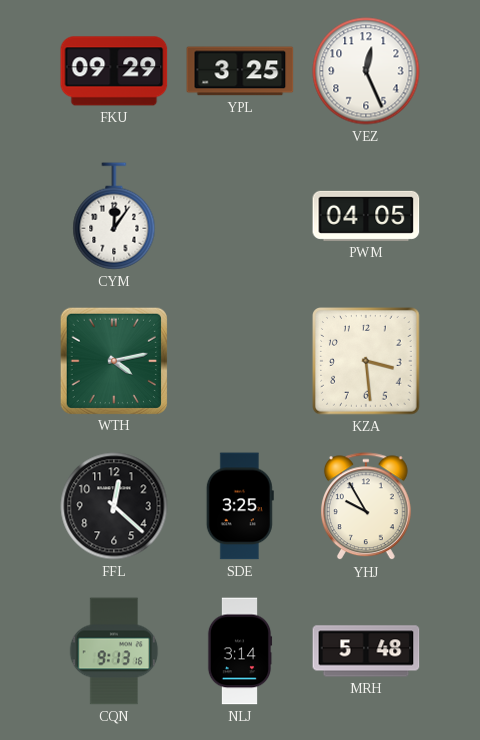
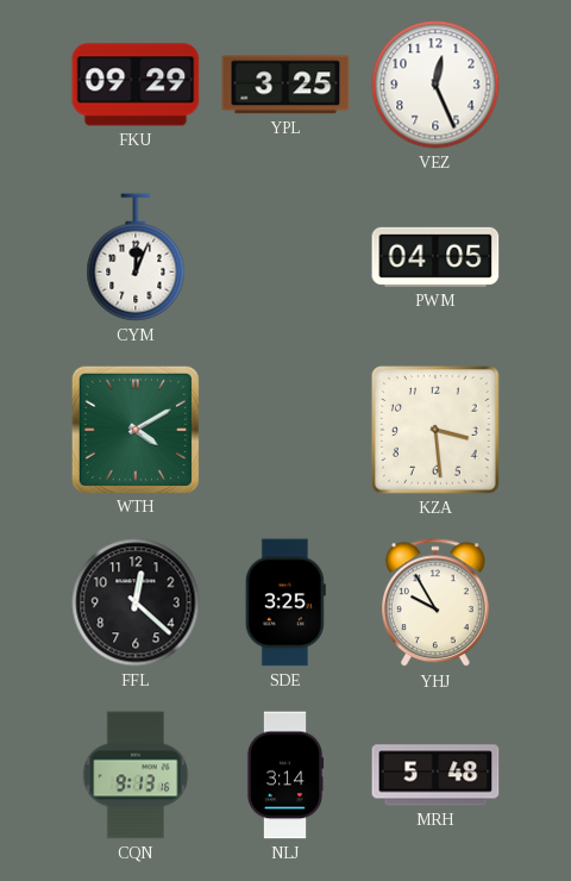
CYM: 12:06 -> 12:04 (136, 257)
WTH: 4:13 -> 4:10 (134, 429)
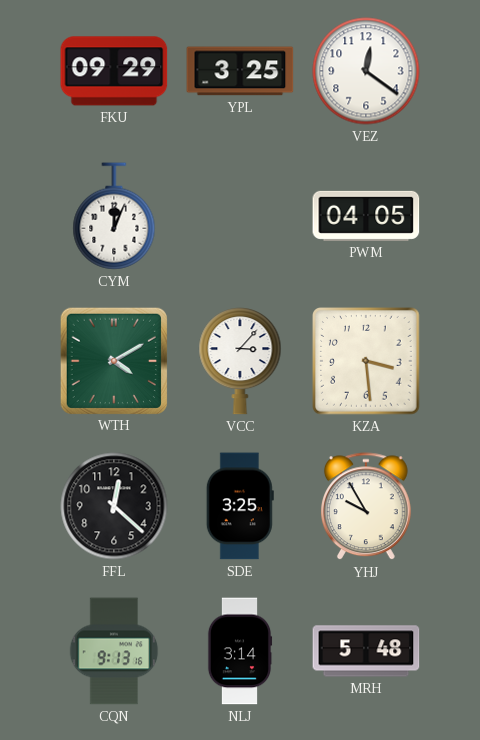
VEZ: 12:26 -> 12:21 (366, 71)
VCC: none -> 3:07 (240, 361)
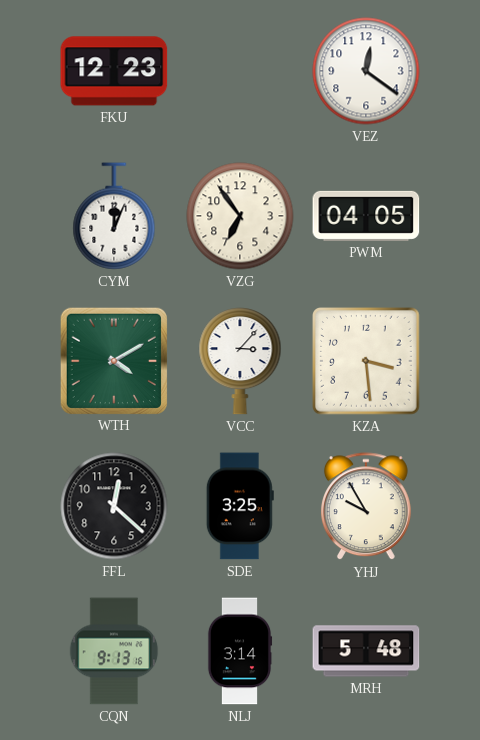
FKU: 09:29 -> 12:23 (114, 71)
YPL: 3:25 -> none (240, 71)
VZG: none -> 6:54 (240, 216)
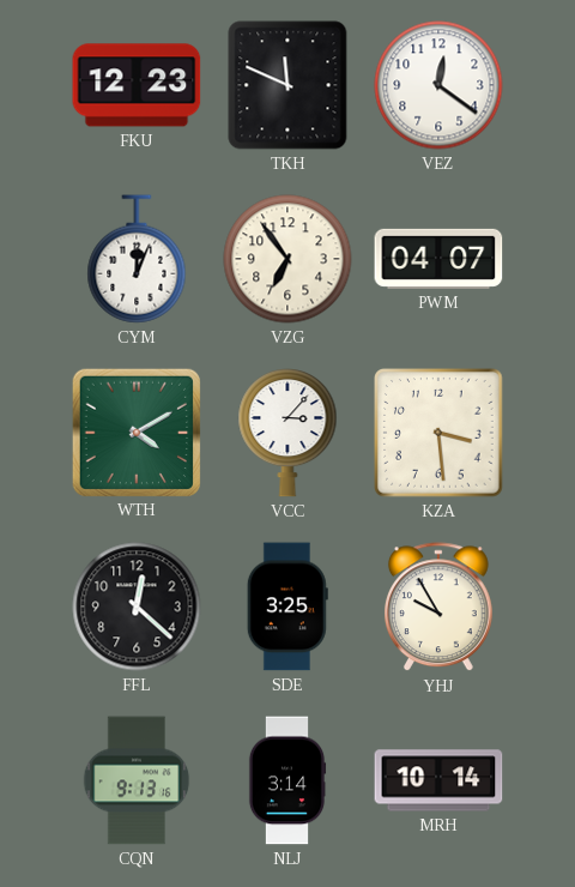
TKH: none -> 11:49 (287, 85)
PWM: 04:05 -> 04:07 (438, 259)
MRH: 5:48 -> 10:14 (438, 780)
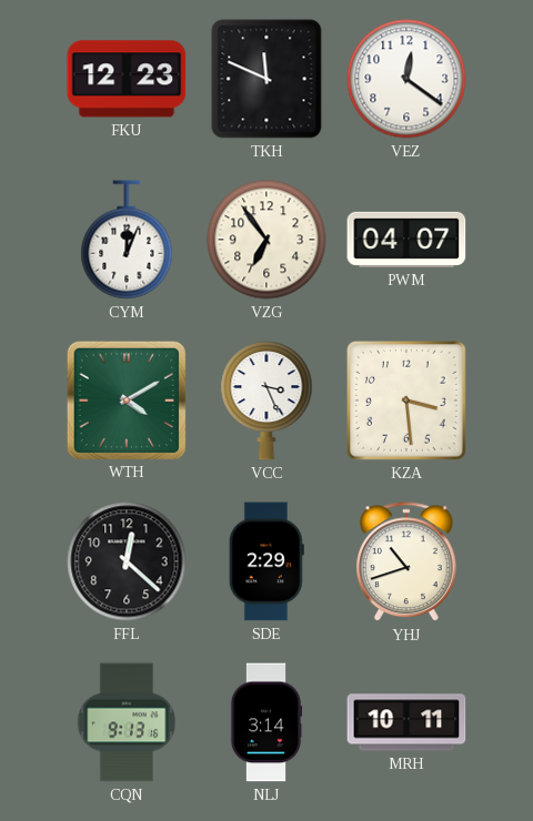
VCC: 3:07 -> 3:26 (266, 401)
SDE: 3:25 -> 2:29 (266, 561)
YHJ: 9:55 -> 10:42 (406, 562)
MRH: 10:14 -> 10:11 (406, 722)
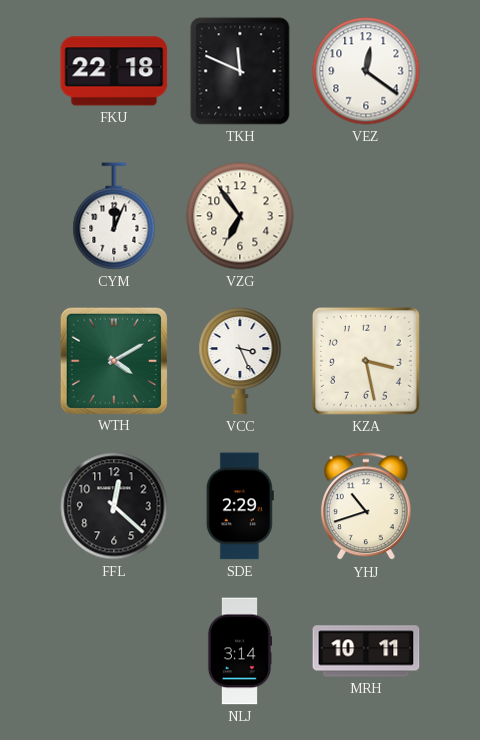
FKU: 12:23 -> 22:18 (114, 71)
PWM: 04:07 -> none (406, 240)
KZA: 3:29 -> 3:28 (366, 361)
CQN: 9:13 -> none (127, 722)
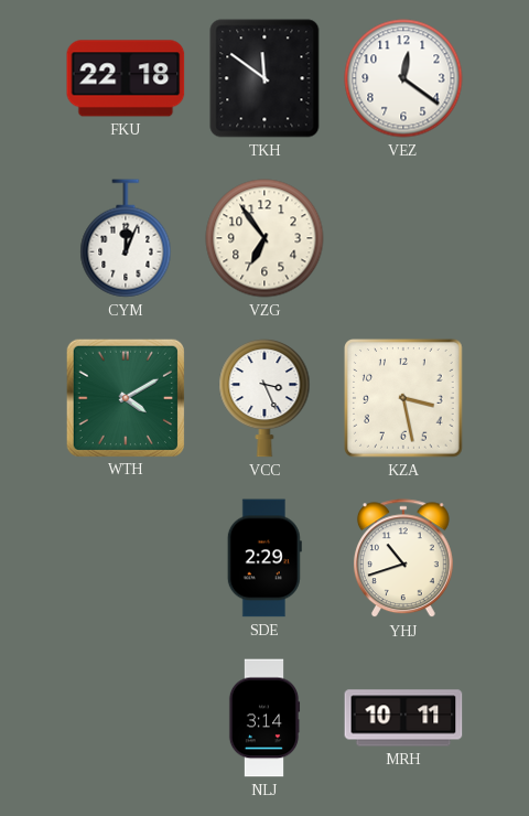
TKH: 11:49 -> 11:51 (264, 78)
FFL: 12:22 -> none (114, 506)
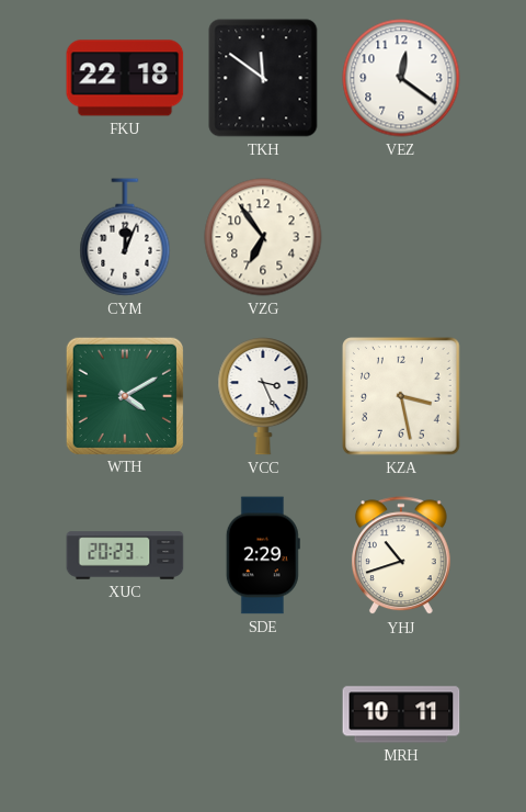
XUC: none -> 20:23 (125, 555)
NLJ: 3:14 -> none (264, 718)
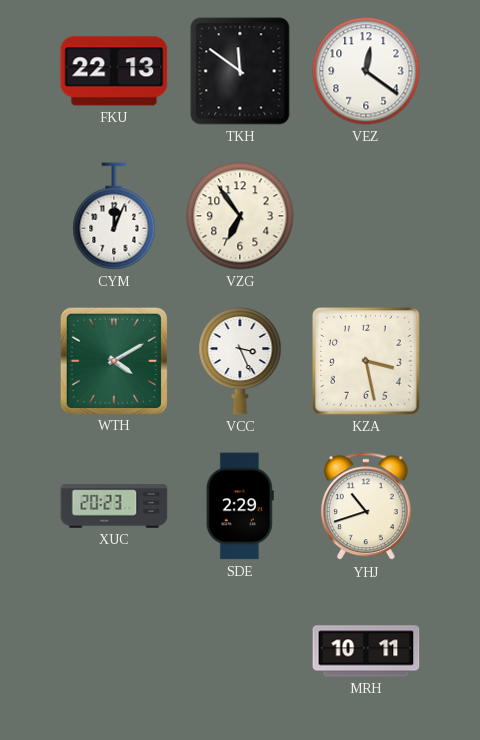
FKU: 22:18 -> 22:13 (114, 71)
